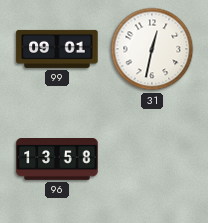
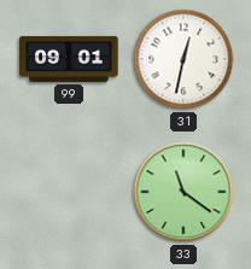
96: 13:58 -> none (57, 160)
33: none -> 11:21 (183, 192)
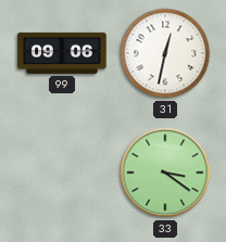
99: 09:01 -> 09:06 (62, 53)
33: 11:21 -> 3:21 (165, 173)
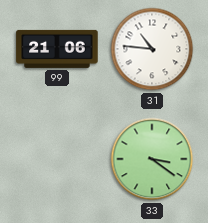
99: 09:06 -> 21:06 (57, 49)
31: 12:32 -> 10:46 (152, 49)
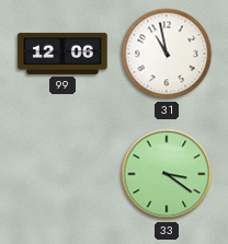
99: 21:06 -> 12:06 (62, 54)
31: 10:46 -> 10:58 (167, 54)
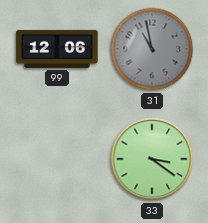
31 dial: white -> grey (152, 49)
